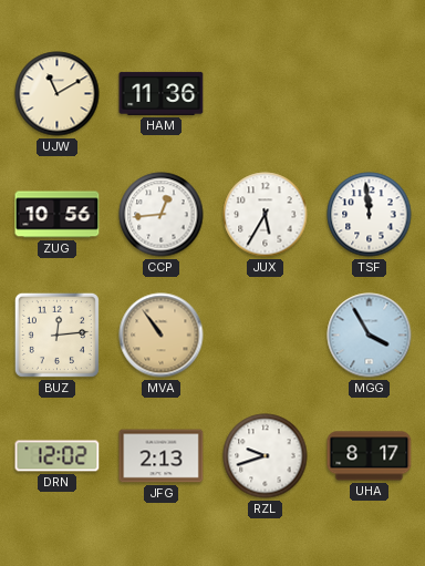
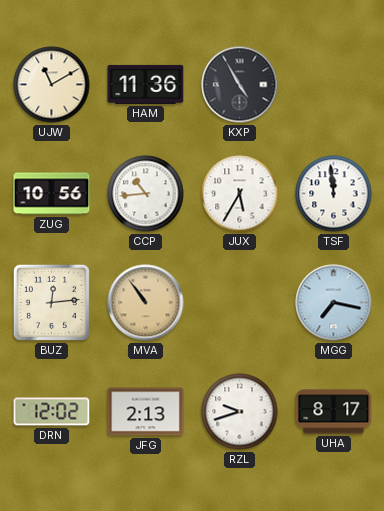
KXP: none -> 4:55 (240, 85)
CCP: 12:44 -> 10:44 (146, 194)
MGG: 3:55 -> 7:17 (334, 303)
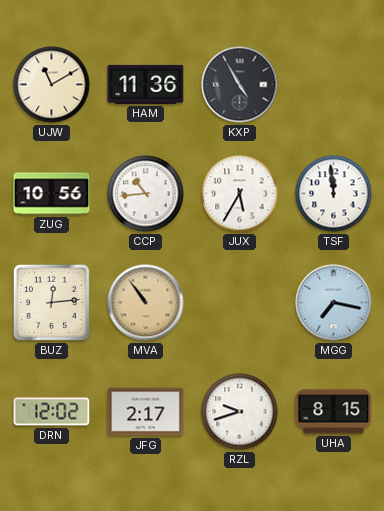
JFG: 2:13 -> 2:17 (146, 412)
UHA: 8:17 -> 8:15 (334, 412)
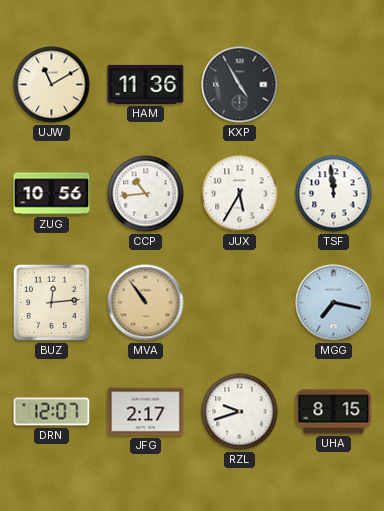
DRN: 12:02 -> 12:07 (52, 412)
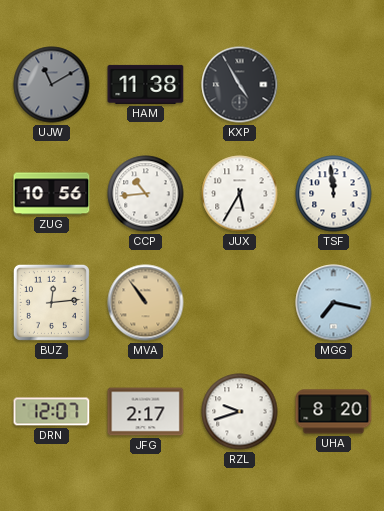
UJW dial: cream -> grey (52, 85)
HAM: 11:36 -> 11:38 (146, 84)
UHA: 8:15 -> 8:20 (334, 412)
